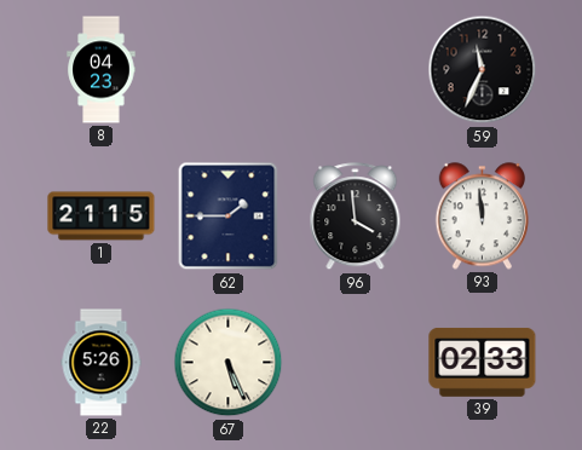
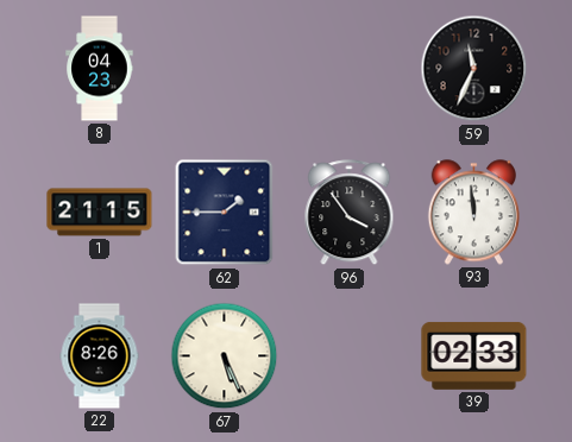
96: 3:59 -> 3:54 (350, 213)
22: 5:26 -> 8:26 (100, 356)
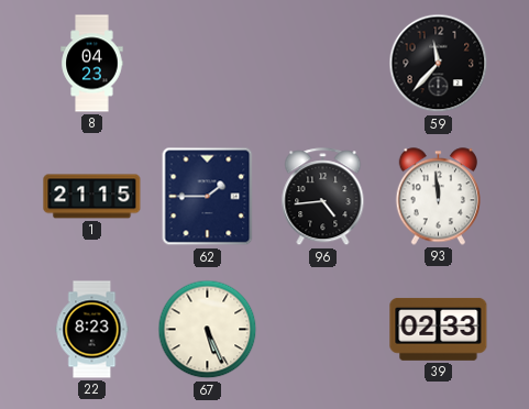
59: 11:34 -> 11:37 (439, 64)
96: 3:54 -> 4:44 (323, 197)
22: 8:26 -> 8:23 (92, 330)
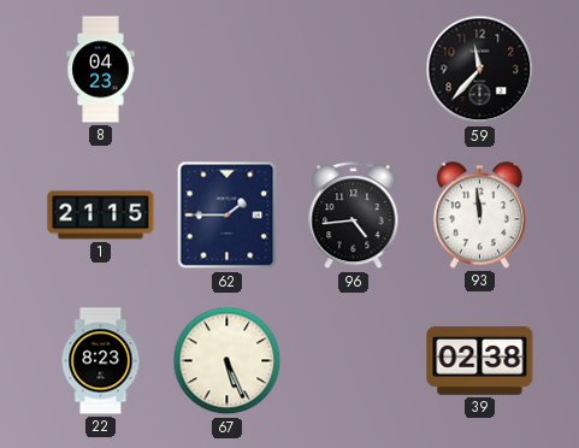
39: 02:33 -> 02:38 (480, 360)
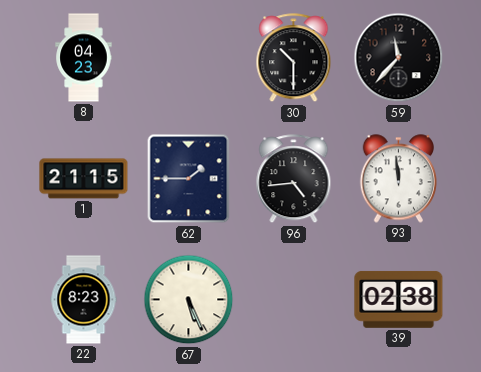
30: none -> 10:30 (294, 58)
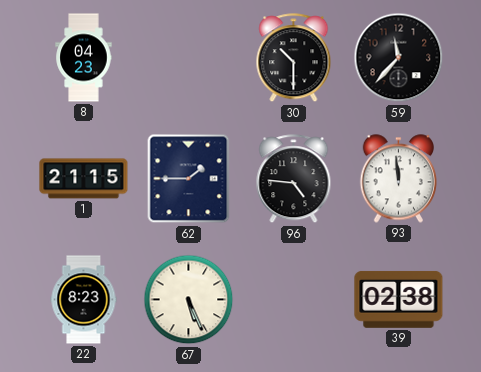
96: 4:44 -> 4:46 (294, 179)
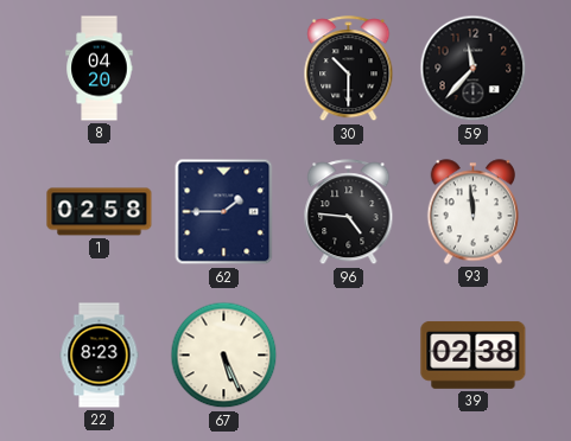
8: 04:23 -> 04:20 (100, 69)
1: 21:15 -> 02:58 (100, 212)
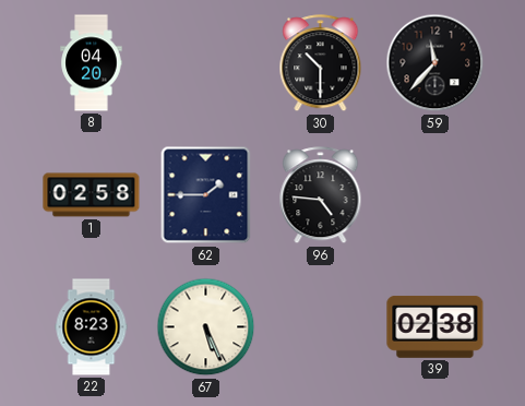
93: 11:59 -> none (472, 212)
